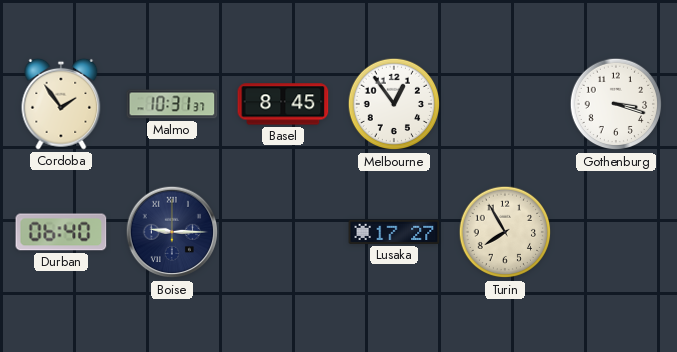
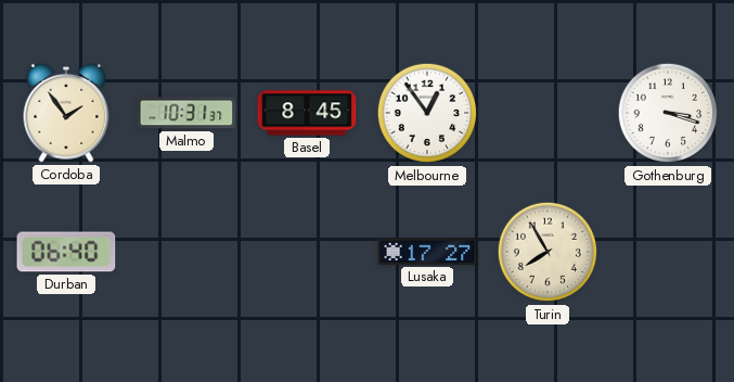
Boise: 9:15 -> none (172, 232)
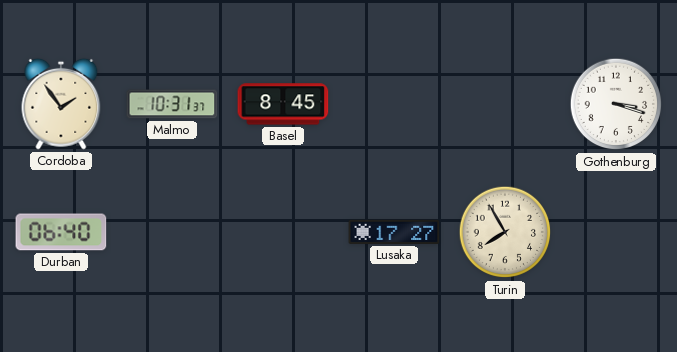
Melbourne: 12:54 -> none (427, 113)
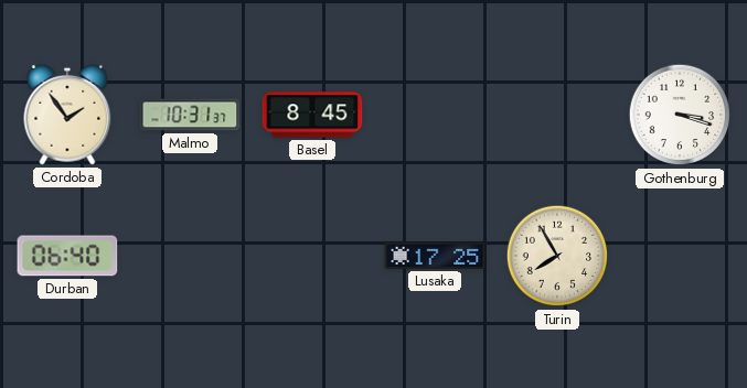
Lusaka: 17:27 -> 17:25 (435, 256)
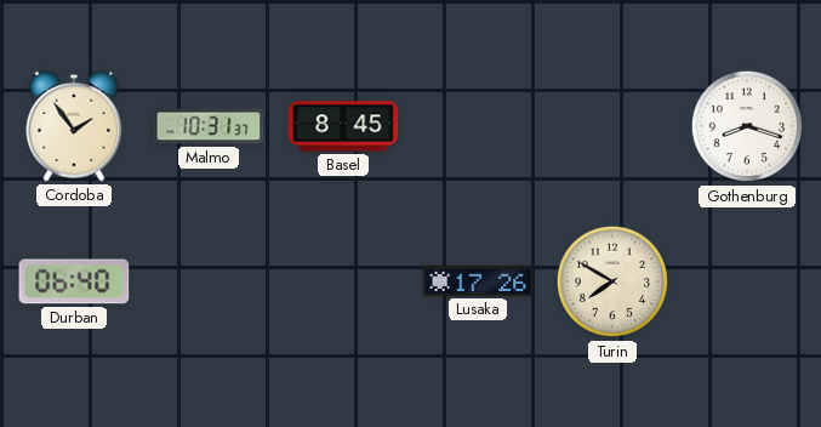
Gothenburg: 3:18 -> 8:18 (747, 126)
Lusaka: 17:25 -> 17:26 (478, 281)
Turin: 7:55 -> 7:50 (612, 281)
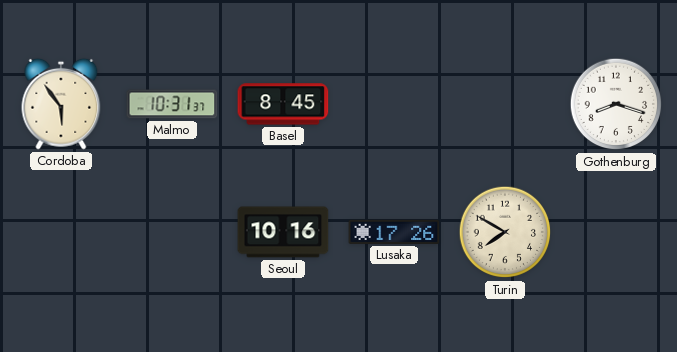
Cordoba: 1:54 -> 5:54 (61, 104)
Durban: 06:40 -> none (74, 281)
Seoul: none -> 10:16 (283, 232)
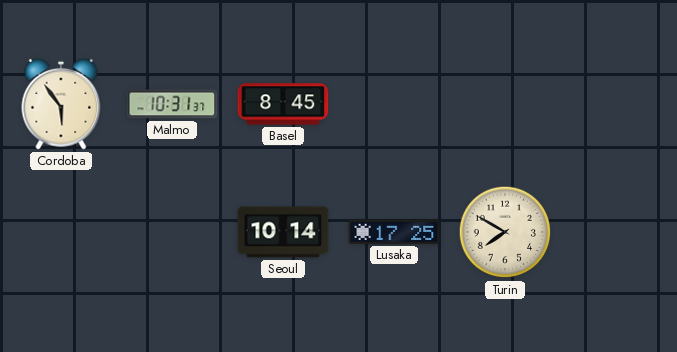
Gothenburg: 8:18 -> none (616, 104)
Seoul: 10:16 -> 10:14 (283, 232)
Lusaka: 17:26 -> 17:25 (394, 232)
